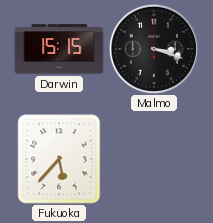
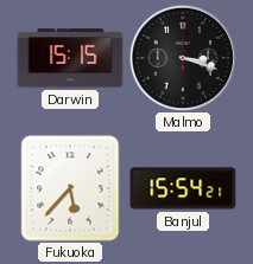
Banjul: none -> 15:54 (183, 188)
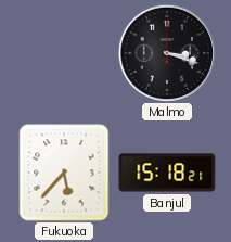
Darwin: 15:15 -> none (70, 58)
Banjul: 15:54 -> 15:18 (167, 173)
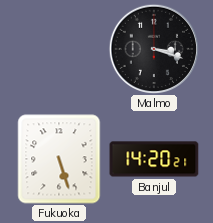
Fukuoka: 5:37 -> 5:27 (59, 159)
Banjul: 15:18 -> 14:20 (154, 159)
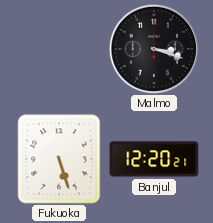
Banjul: 14:20 -> 12:20 (154, 159)
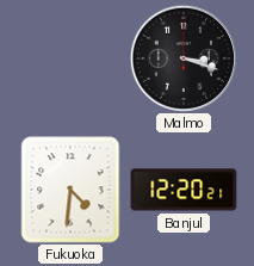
Fukuoka: 5:27 -> 4:31 (70, 190)
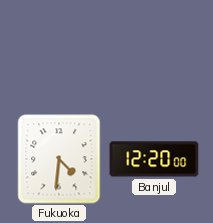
Malmo: 3:18 -> none (182, 57)
Banjul: 12:20:21 -> 12:20:00 (154, 159)
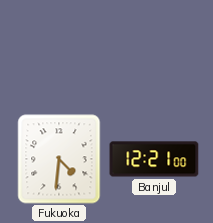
Banjul: 12:20 -> 12:21 (154, 159)
